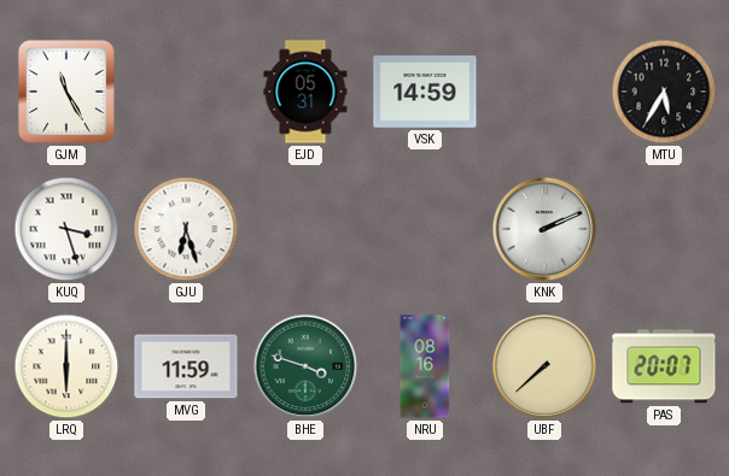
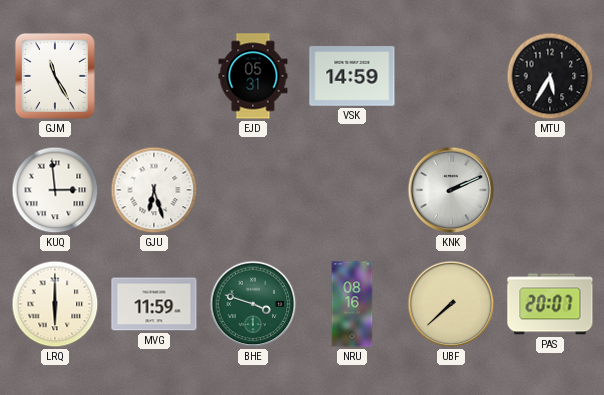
KUQ: 3:27 -> 2:59 (55, 190)
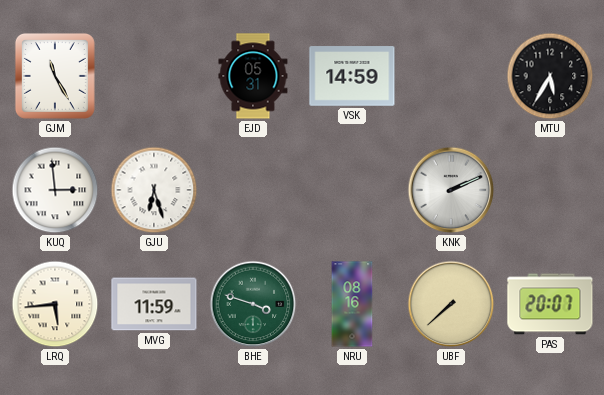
LRQ: 6:00 -> 5:44 (55, 304)
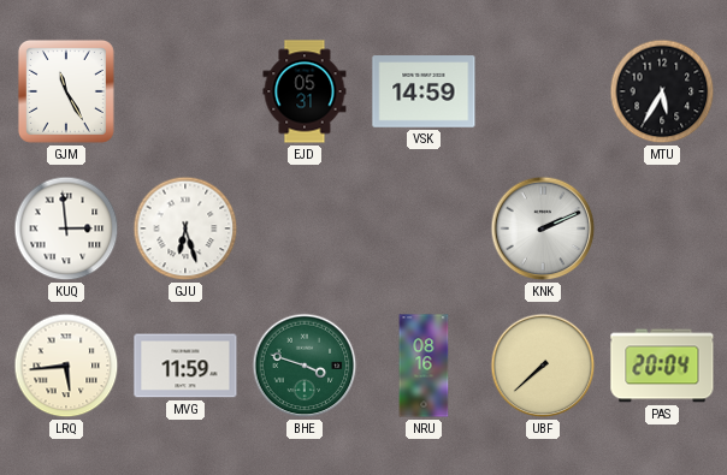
PAS: 20:07 -> 20:04 (662, 366)
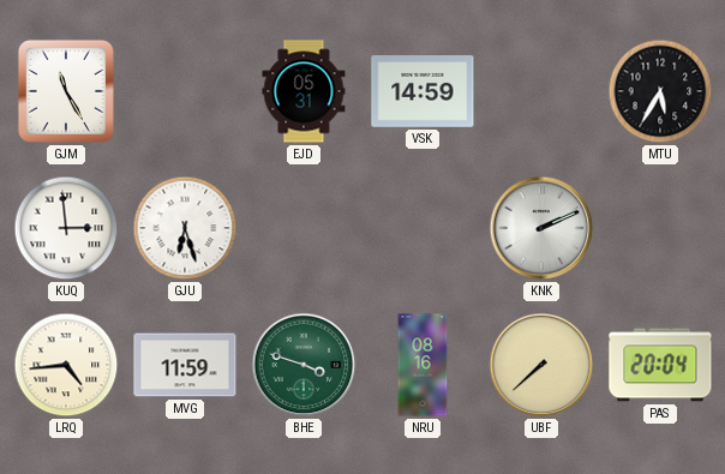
LRQ: 5:44 -> 4:44 (66, 365)
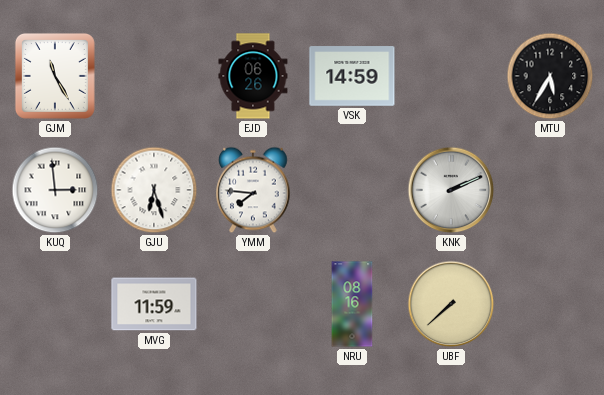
EJD: 05:31 -> 06:26 (253, 76)
YMM: none -> 7:46 (253, 190)
LRQ: 4:44 -> none (66, 365)
BHE: 3:48 -> none (304, 365)
PAS: 20:04 -> none (660, 365)
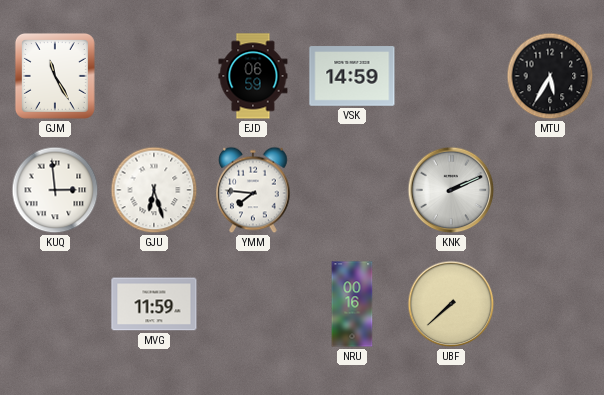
EJD: 06:26 -> 06:59 (253, 76)
NRU: 08:16 -> 00:16 (352, 304)
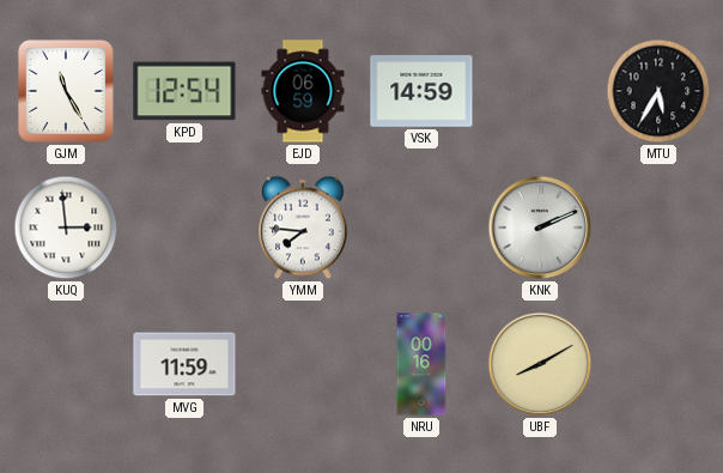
KPD: none -> 12:54 (184, 91)
GJU: 6:27 -> none (154, 190)
UBF: 7:38 -> 8:10 (540, 364)
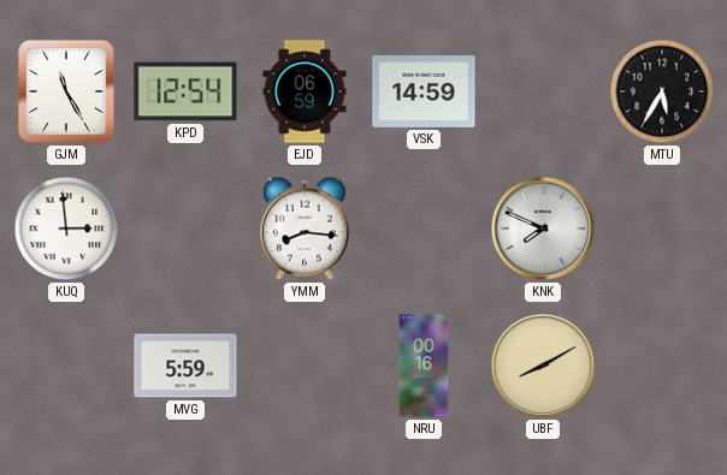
YMM: 7:46 -> 8:16 (305, 228)
KNK: 2:11 -> 7:49 (543, 228)
MVG: 11:59 -> 5:59 (185, 366)
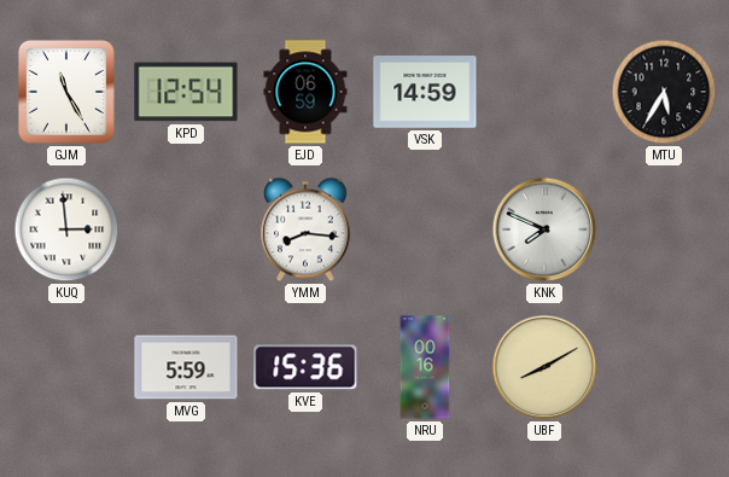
KVE: none -> 15:36 (305, 367)
